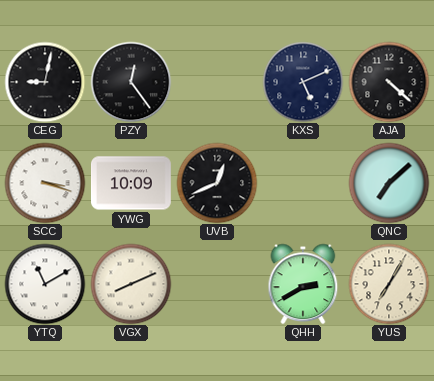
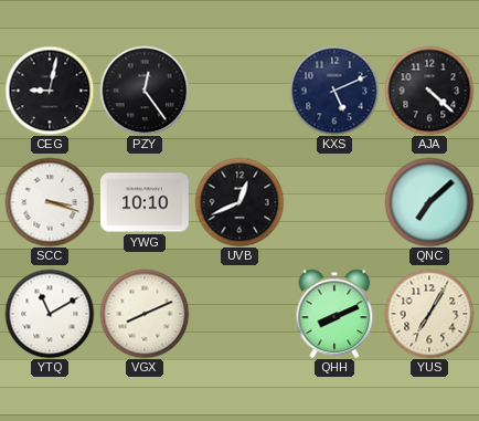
YWG: 10:09 -> 10:10 (146, 202)
QHH: 2:40 -> 8:11 (334, 314)
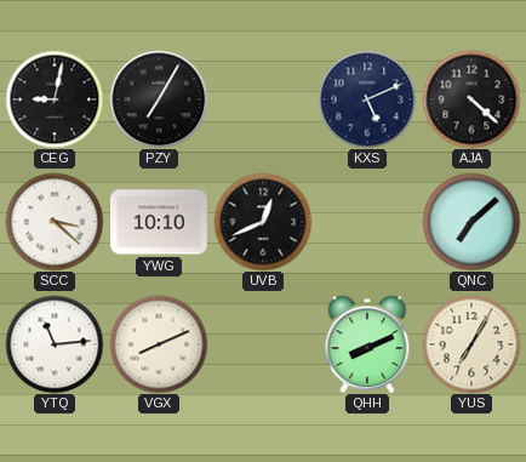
PZY: 12:24 -> 7:05 (159, 99)
SCC: 3:18 -> 3:22 (55, 222)
YTQ: 11:10 -> 11:14 (55, 344)
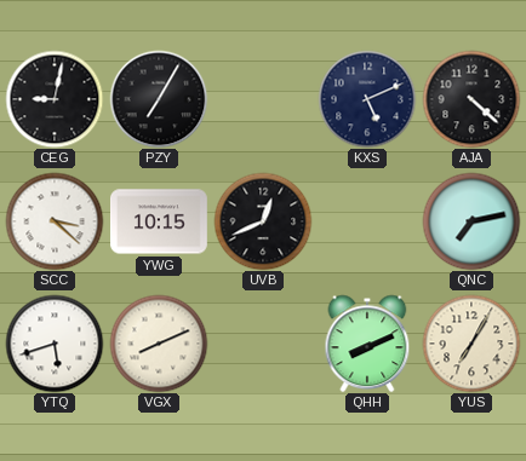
YWG: 10:10 -> 10:15 (160, 221)
QNC: 7:08 -> 7:13 (471, 221)
YTQ: 11:14 -> 5:42 (55, 344)
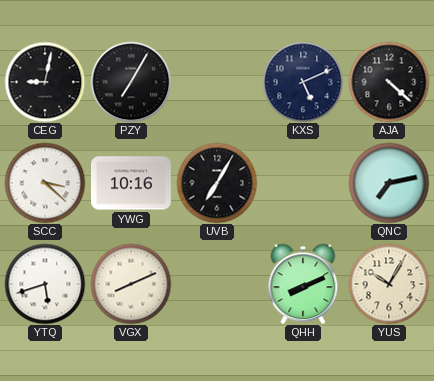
YWG: 10:15 -> 10:16 (132, 183)
UVB: 12:41 -> 7:05 (217, 183)
YUS: 7:05 -> 10:05 (389, 284)
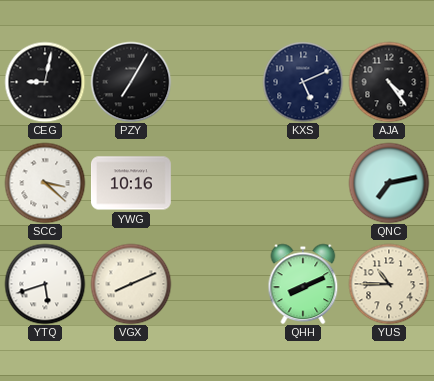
AJA: 4:22 -> 4:24 (389, 82)
UVB: 7:05 -> none (217, 183)
YUS: 10:05 -> 10:45 (389, 284)
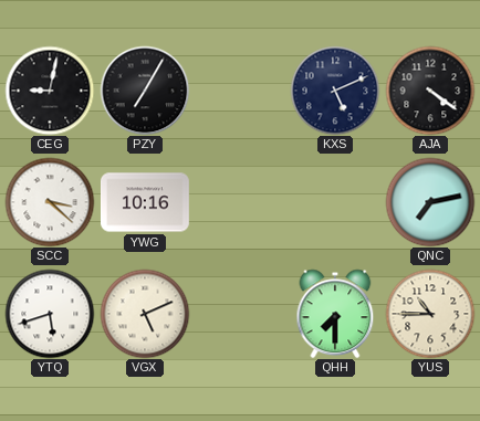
AJA: 4:24 -> 4:21 (430, 91)
VGX: 8:11 -> 5:11 (145, 314)
QHH: 8:11 -> 7:30 (335, 314)
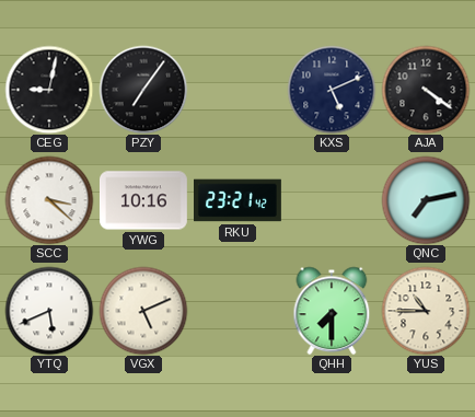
PZY: 7:05 -> 7:06 (143, 90)
RKU: none -> 23:21 (239, 200)
YTQ: 5:42 -> 5:41 (49, 311)
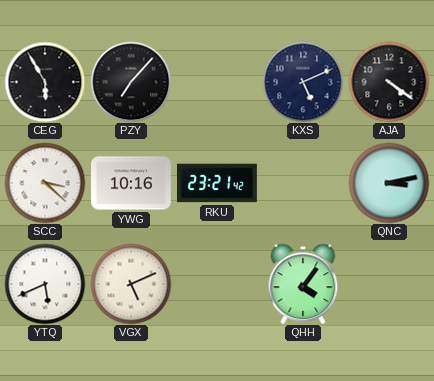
CEG: 9:02 -> 5:55 (45, 82)
PZY: 7:06 -> 7:07 (131, 82)
QNC: 7:13 -> 3:13 (389, 183)
QHH: 7:30 -> 4:06 (303, 284)
YUS: 10:45 -> none (426, 311)
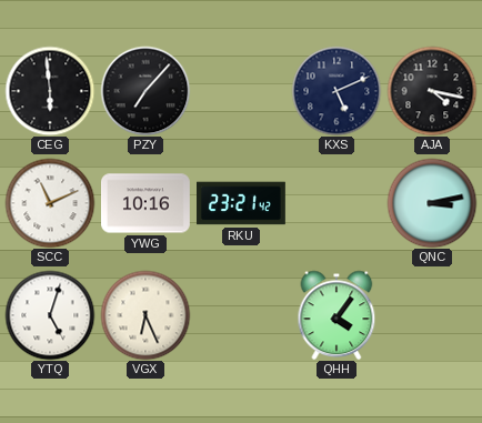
CEG: 5:55 -> 5:59 (50, 91)
AJA: 4:21 -> 4:17 (432, 91)
SCC: 3:22 -> 11:11 (50, 203)
YTQ: 5:41 -> 5:03 (50, 315)
VGX: 5:11 -> 6:26 (145, 315)
